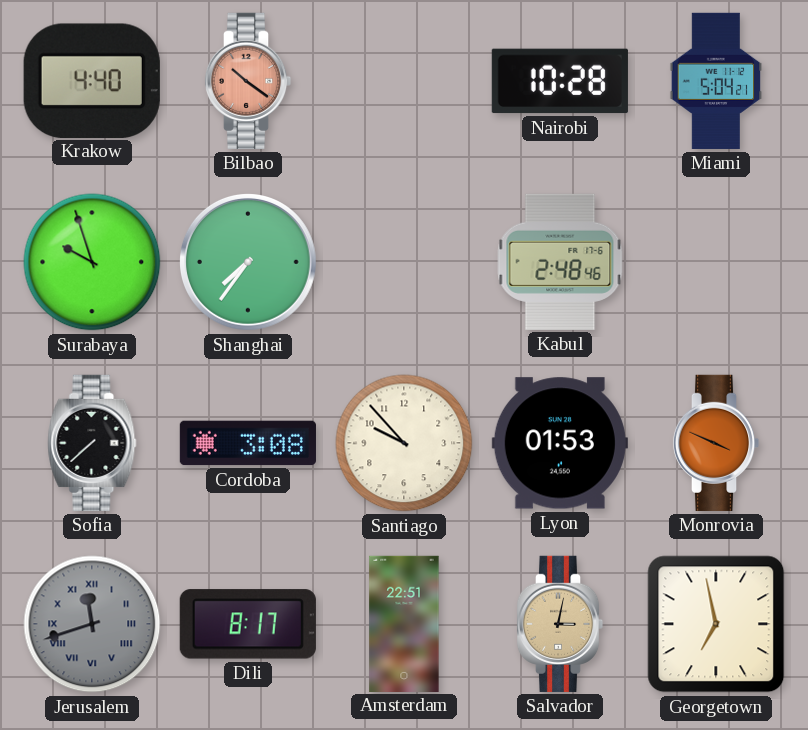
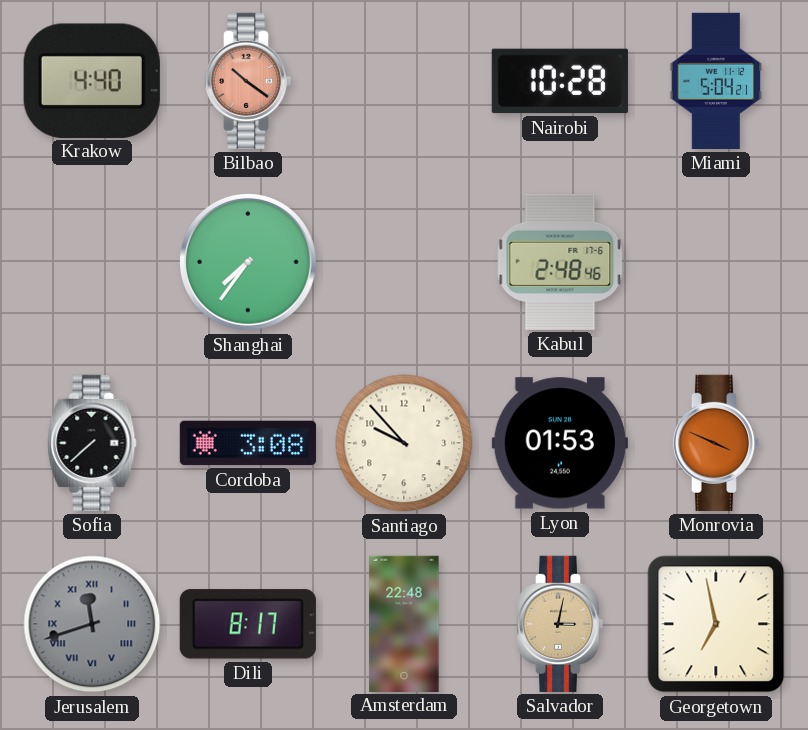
Surabaya: 9:57 -> none (92, 262)
Amsterdam: 22:51 -> 22:48 (404, 623)
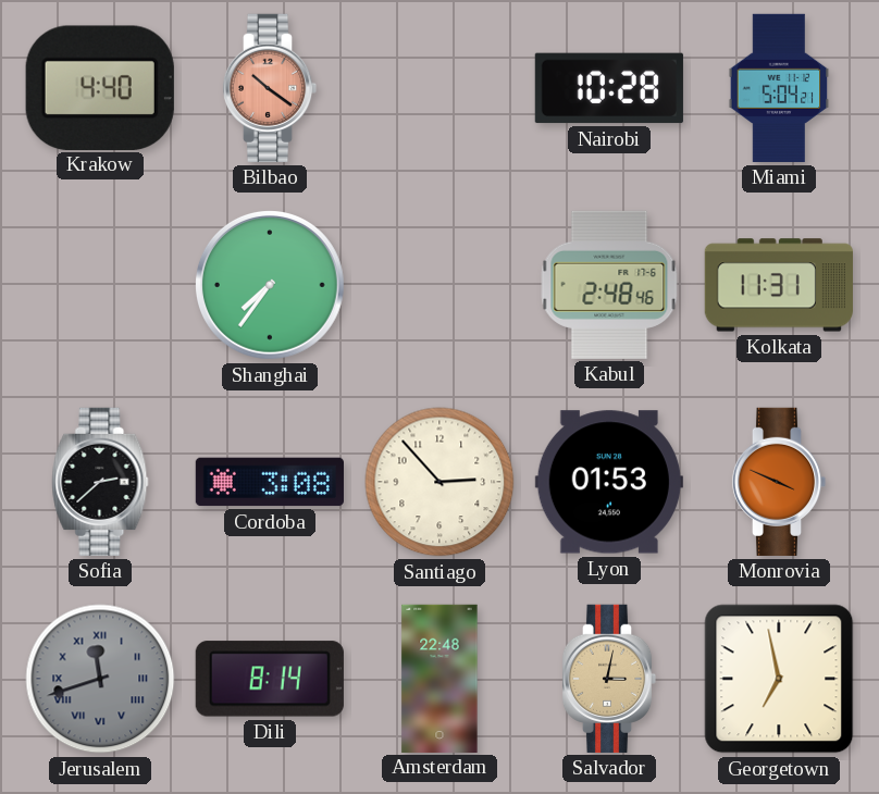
Kolkata: none -> 11:31 (779, 285)
Sofia: 7:38 -> 2:38 (100, 482)
Santiago: 9:53 -> 2:53 (439, 482)
Dili: 8:17 -> 8:14 (270, 679)
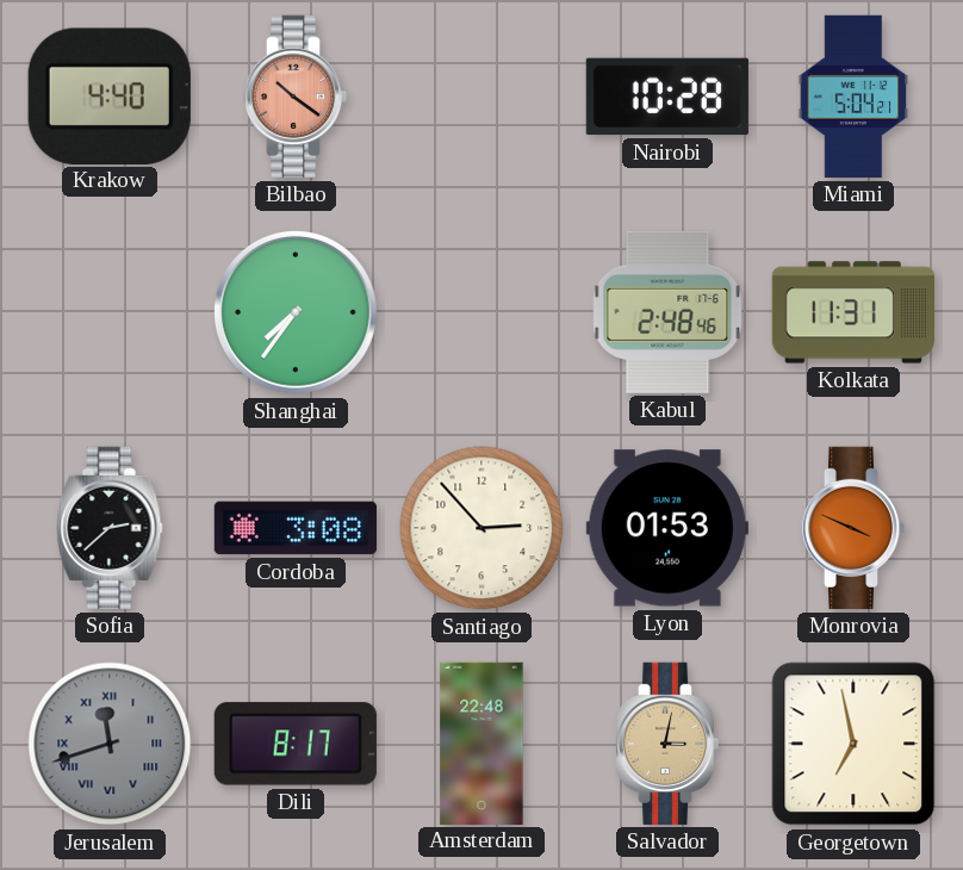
Dili: 8:14 -> 8:17 (296, 744)
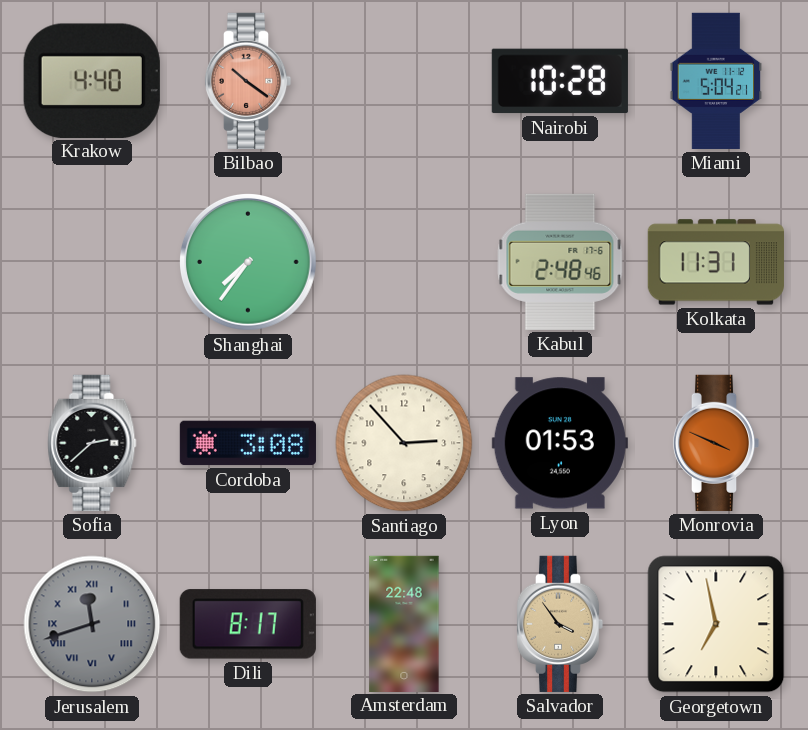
Salvador: 3:02 -> 3:54 (560, 624)
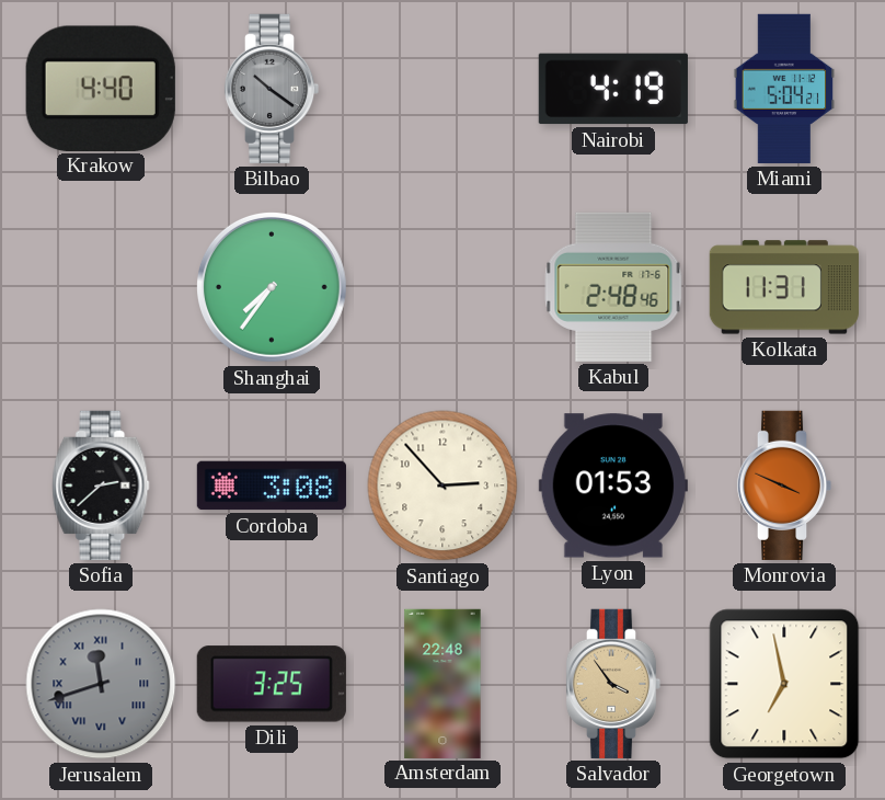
Bilbao dial: salmon -> grey (272, 89)
Nairobi: 10:28 -> 4:19 (613, 89)
Dili: 8:17 -> 3:25 (272, 684)
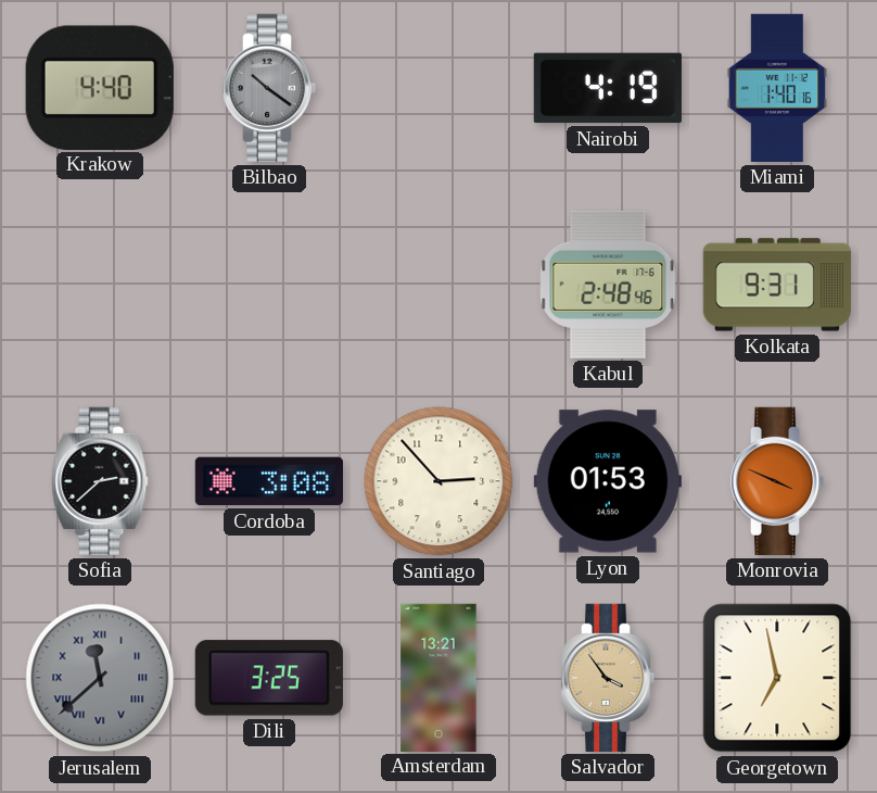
Miami: 5:04 -> 1:40 (777, 88)
Shanghai: 7:36 -> none (272, 287)
Kolkata: 11:31 -> 9:31 (777, 285)
Jerusalem: 11:42 -> 11:38 (100, 678)
Amsterdam: 22:48 -> 13:21 (438, 677)
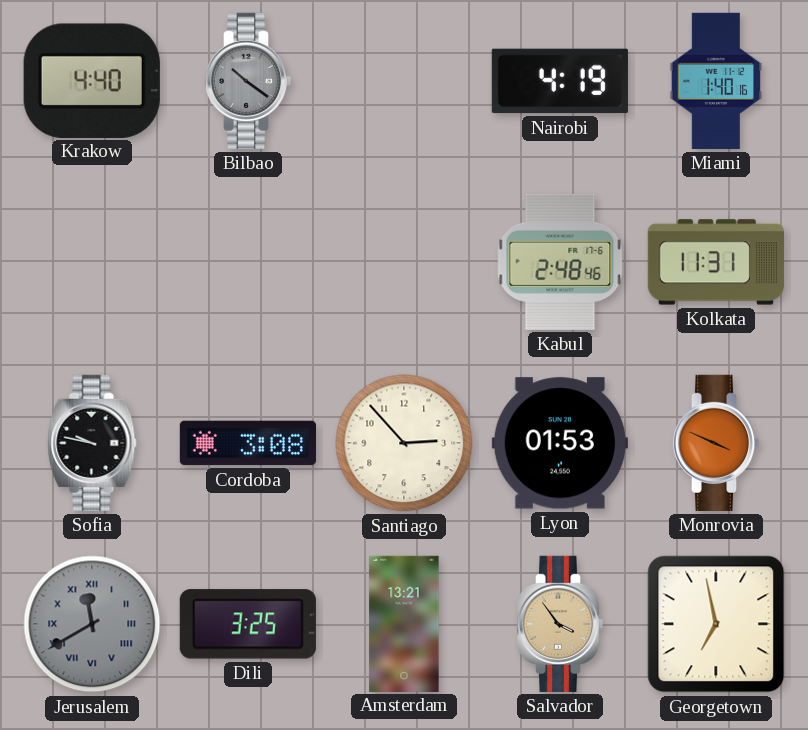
Kolkata: 9:31 -> 11:31 (716, 262)
Sofia: 2:38 -> 9:47 (92, 443)
Jerusalem: 11:38 -> 11:40 (92, 624)
